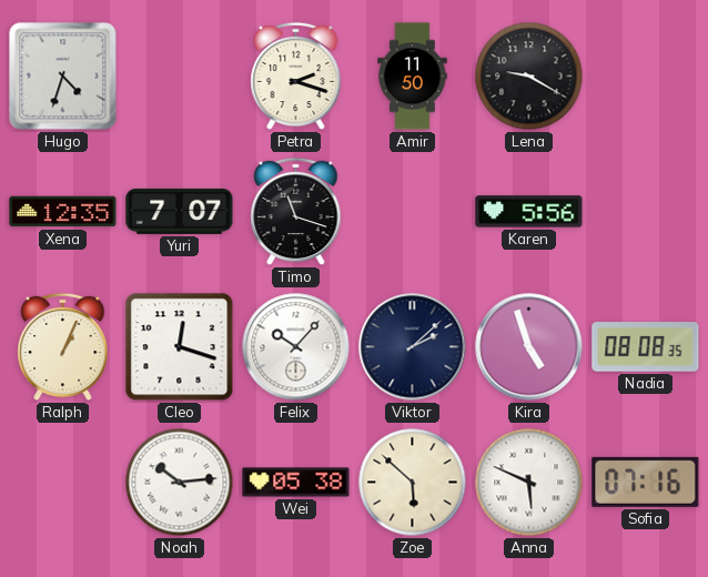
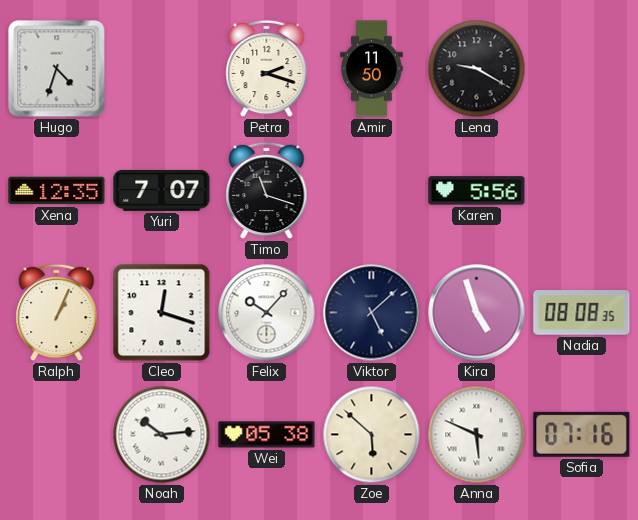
Viktor: 2:08 -> 5:08 (372, 313)
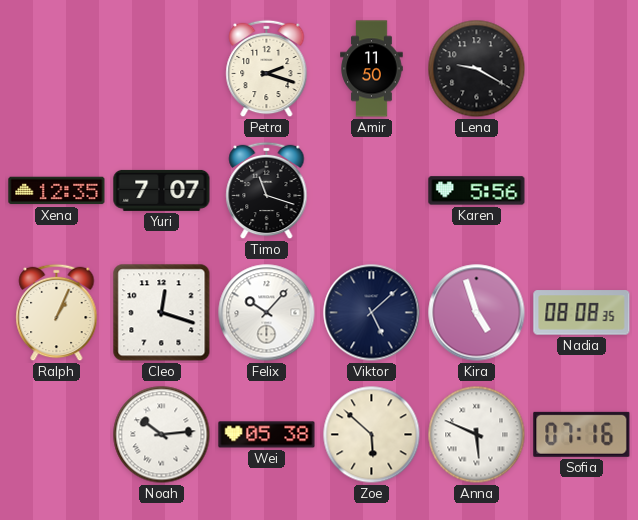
Hugo: 4:33 -> none (57, 69)
